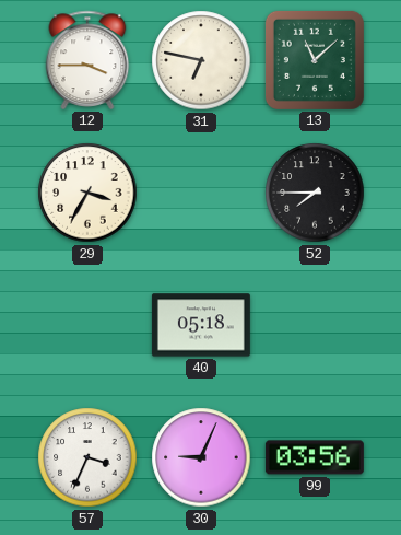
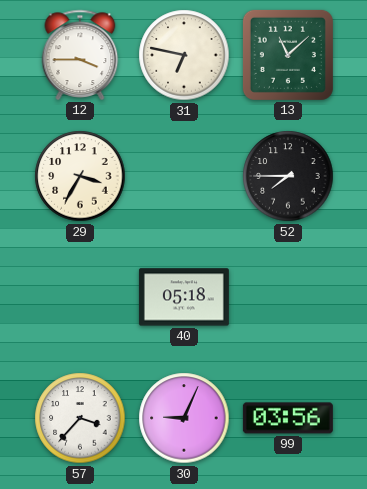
57: 3:34 -> 3:37 (80, 418)
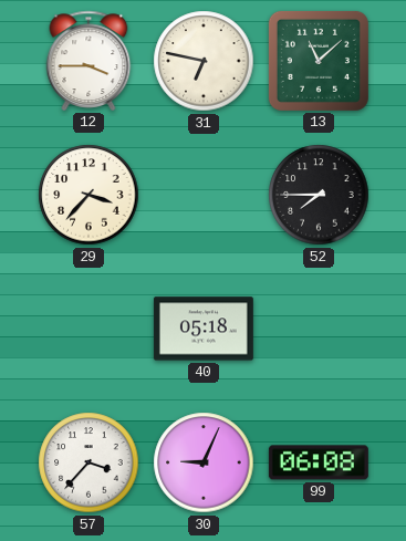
29: 3:35 -> 3:37 (89, 195)
99: 03:56 -> 06:08 (319, 462)
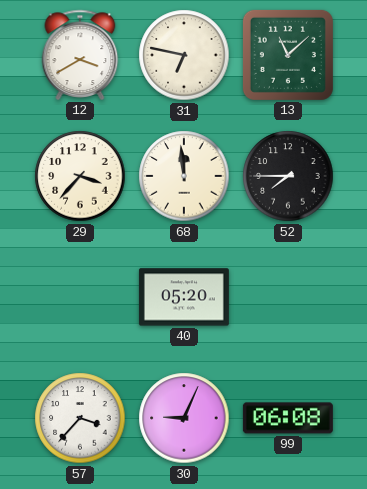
12: 3:45 -> 3:40 (80, 55)
68: none -> 11:59 (184, 176)
40: 05:18 -> 05:20 (184, 297)
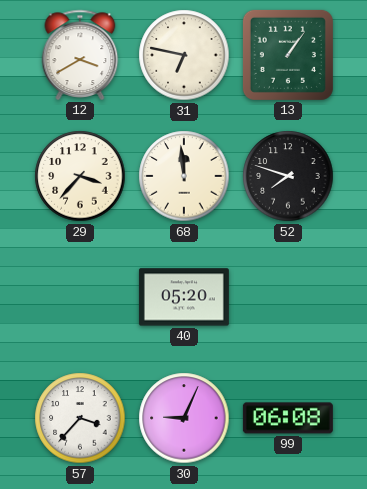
13: 11:08 -> 1:06 (288, 55)
52: 7:45 -> 7:48 (288, 176)
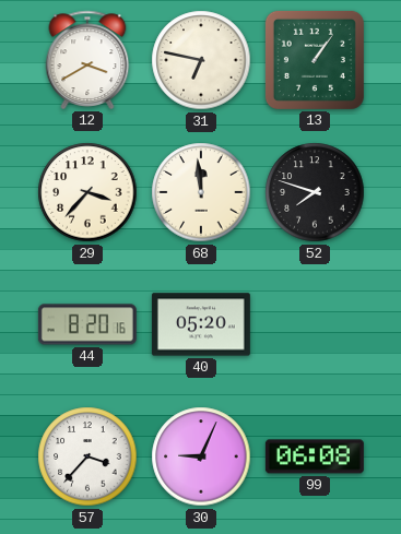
44: none -> 8:20 (87, 324)
